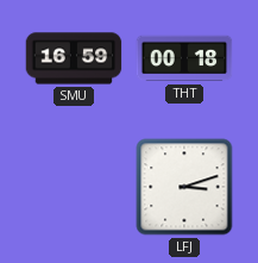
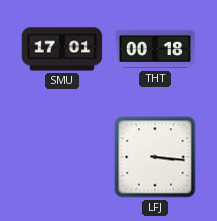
SMU: 16:59 -> 17:01 (62, 49)
LFJ: 3:12 -> 3:16 (155, 157)
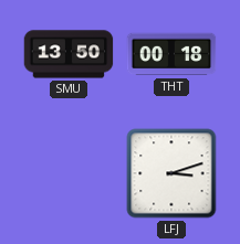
SMU: 17:01 -> 13:50 (69, 54)
LFJ: 3:16 -> 3:12 (171, 173)
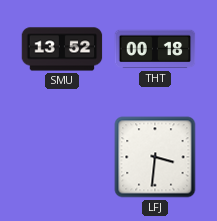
SMU: 13:50 -> 13:52 (62, 49)
LFJ: 3:12 -> 3:31 (155, 157)
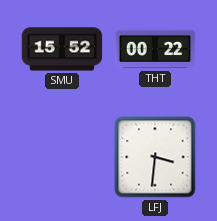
SMU: 13:52 -> 15:52 (62, 49)
THT: 00:18 -> 00:22 (155, 49)
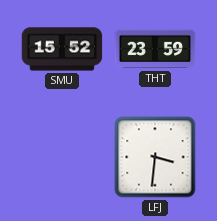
THT: 00:22 -> 23:59 (155, 49)
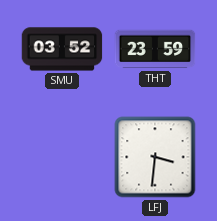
SMU: 15:52 -> 03:52 (62, 49)
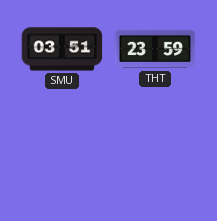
SMU: 03:52 -> 03:51 (62, 49)
LFJ: 3:31 -> none (155, 157)
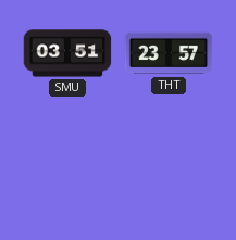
THT: 23:59 -> 23:57 (169, 53)
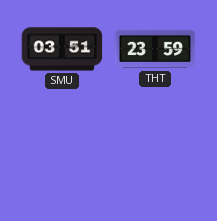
THT: 23:57 -> 23:59 (155, 49)
